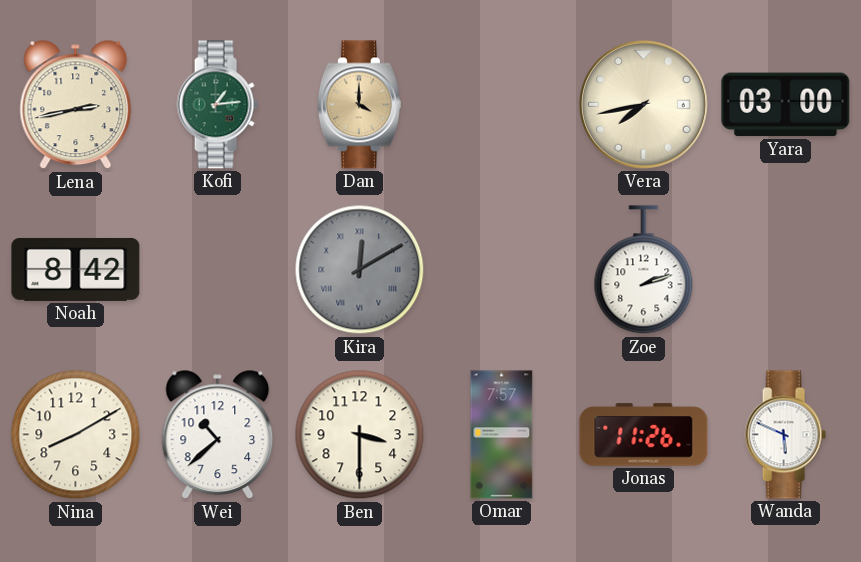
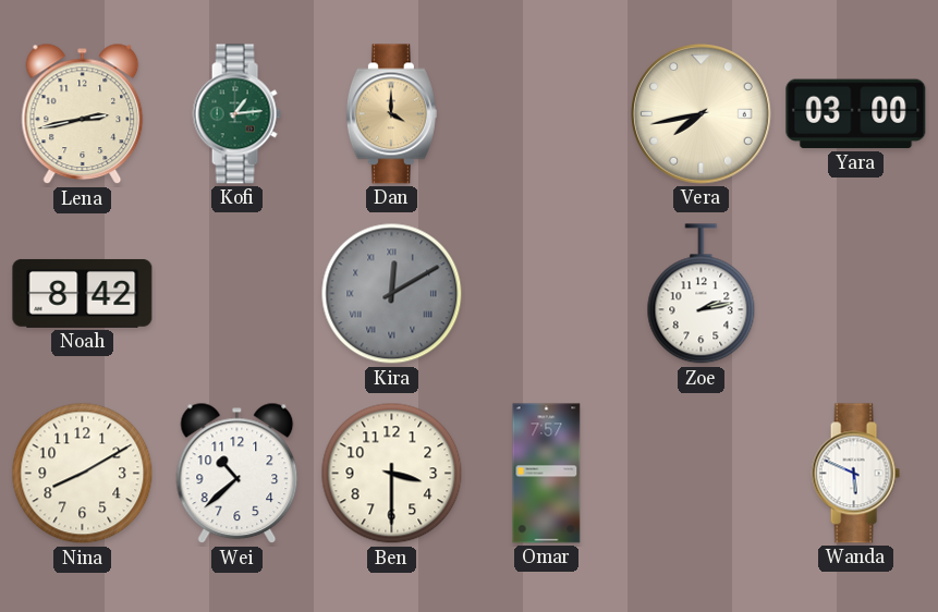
Zoe: 2:12 -> 2:13 (702, 294)
Jonas: 11:26 -> none (644, 435)
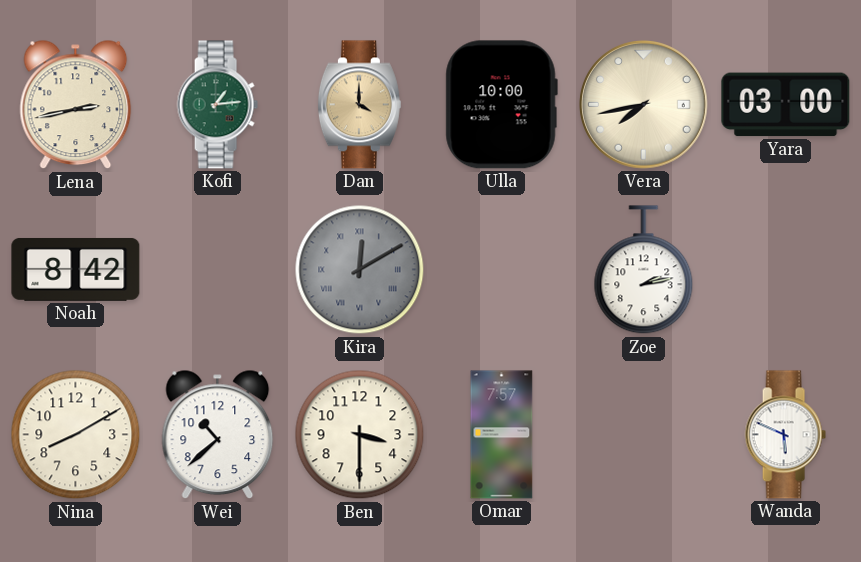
Ulla: none -> 10:00 (501, 105)
